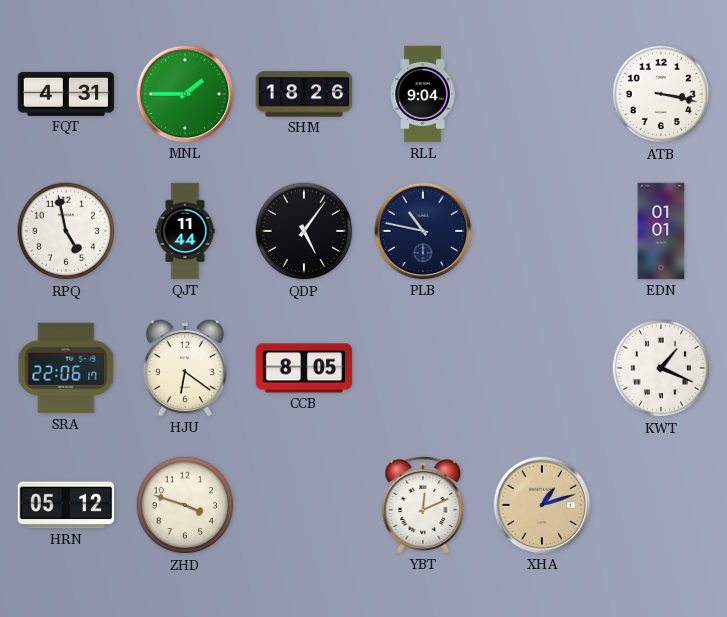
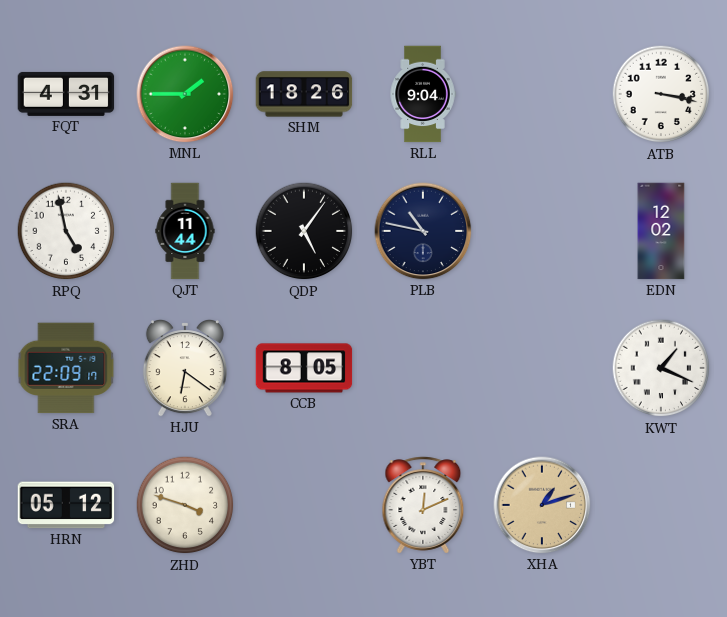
EDN: 01:01 -> 12:02 (661, 231)
SRA: 22:06 -> 22:09 (66, 368)
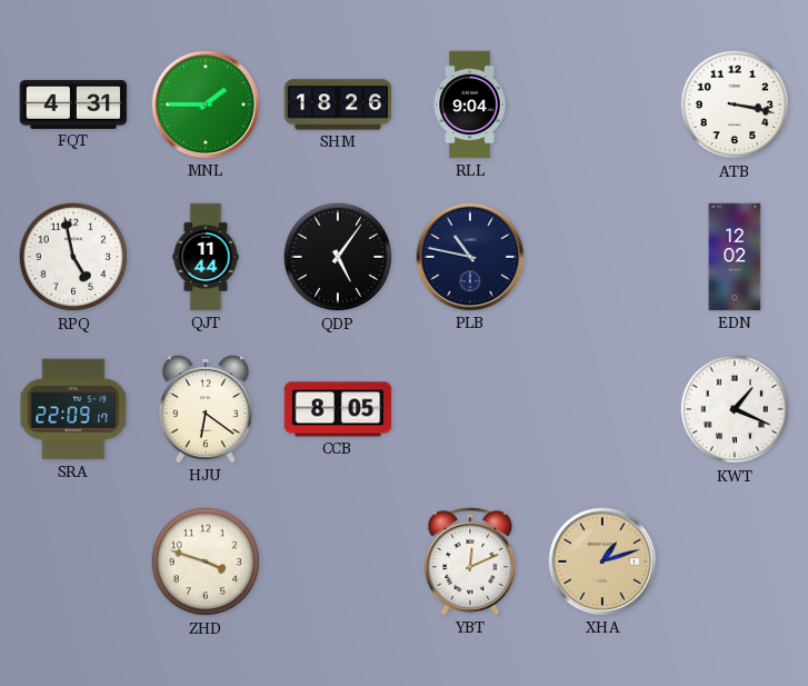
HRN: 05:12 -> none (66, 505)
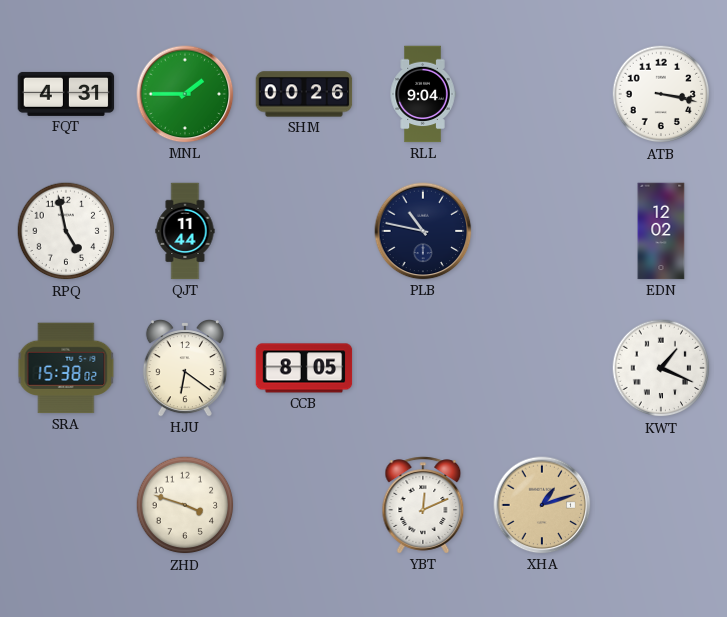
SHM: 18:26 -> 00:26 (304, 94)
QDP: 5:06 -> none (338, 257)
SRA: 22:09 -> 15:38 (66, 368)
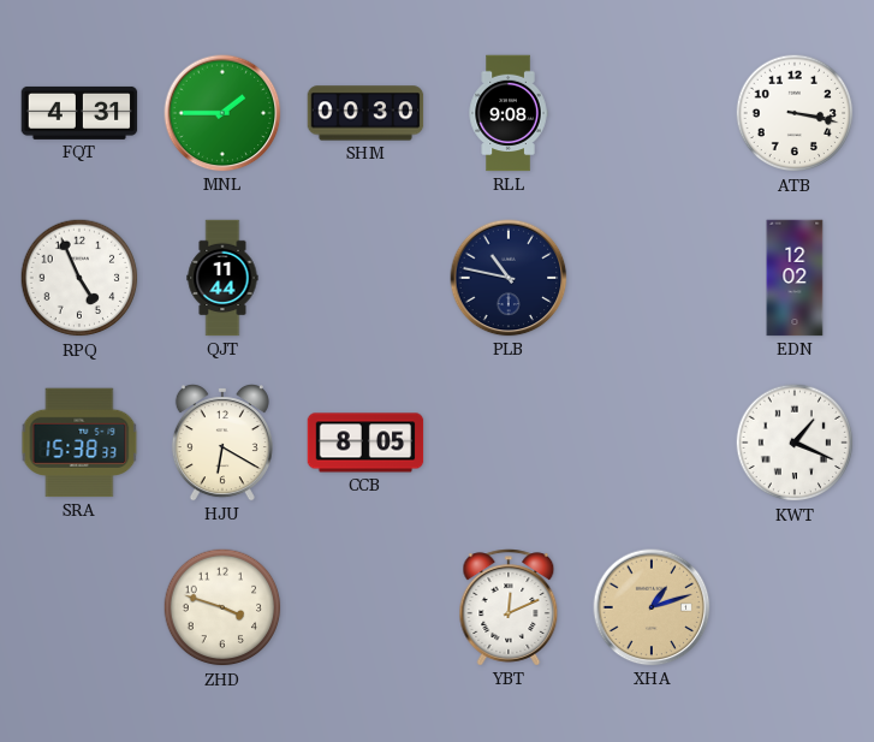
SHM: 00:26 -> 00:30 (365, 113)
RLL: 9:04 -> 9:08 (509, 113)
RPQ: 4:58 -> 4:56 (79, 278)
SRA: 15:38:02 -> 15:38:33 (79, 443)
HJU: 6:21 -> 6:20 (222, 444)
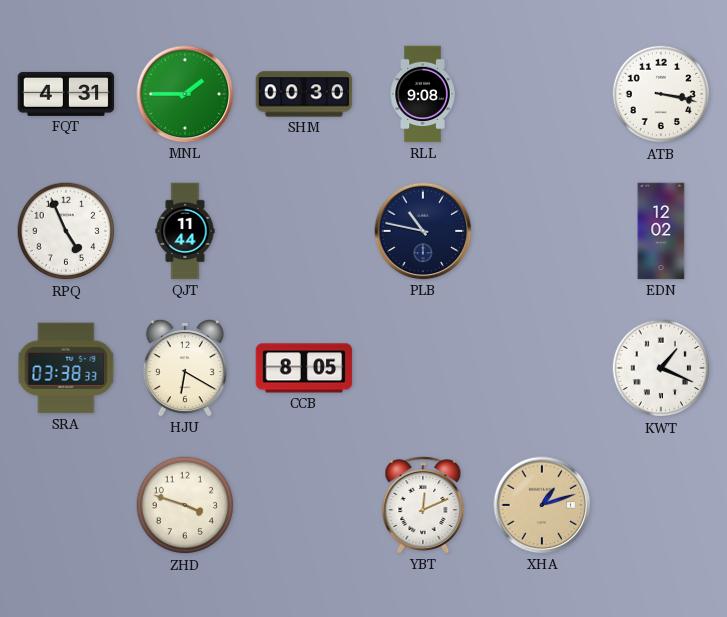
SRA: 15:38 -> 03:38 (66, 368)
